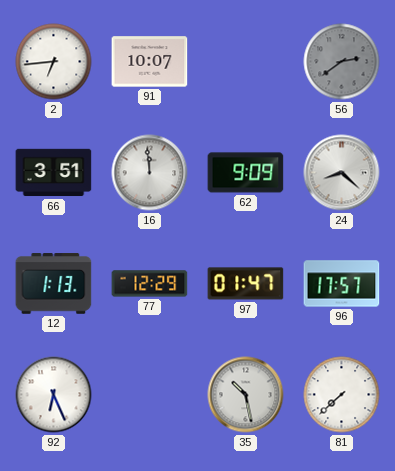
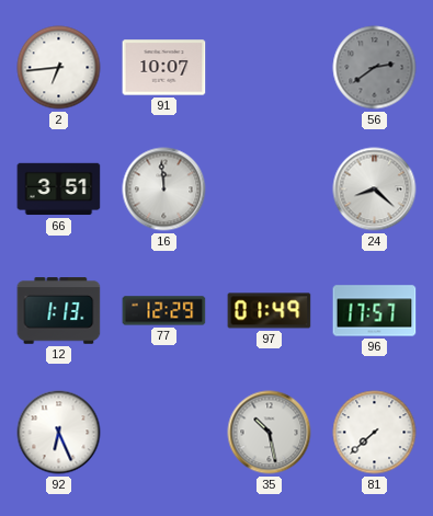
62: 9:09 -> none (246, 173)
97: 01:47 -> 01:49 (270, 311)
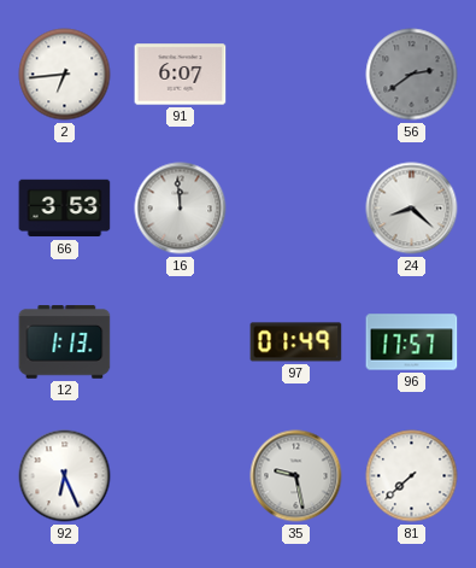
91: 10:07 -> 6:07 (181, 75)
66: 3:51 -> 3:53 (65, 209)
77: 12:29 -> none (164, 311)
35: 10:28 -> 9:28 (296, 476)
